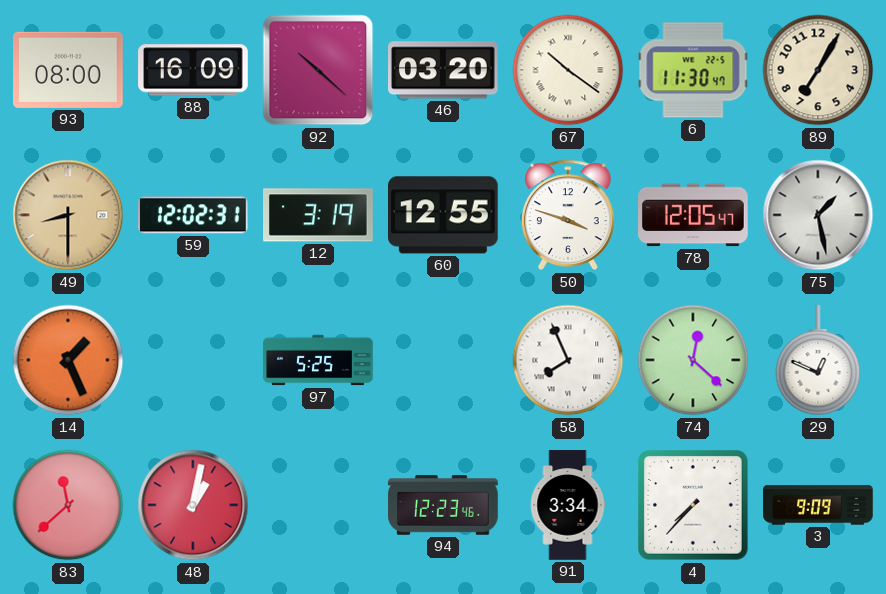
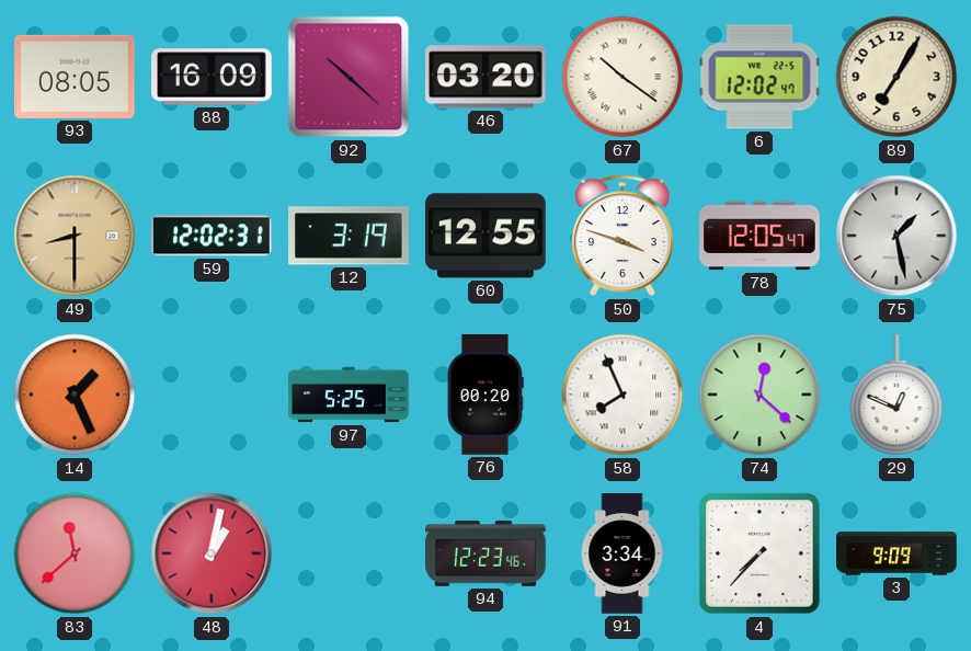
93: 08:00 -> 08:05 (76, 77)
6: 11:30 -> 12:02 (759, 77)
76: none -> 00:20 (485, 395)
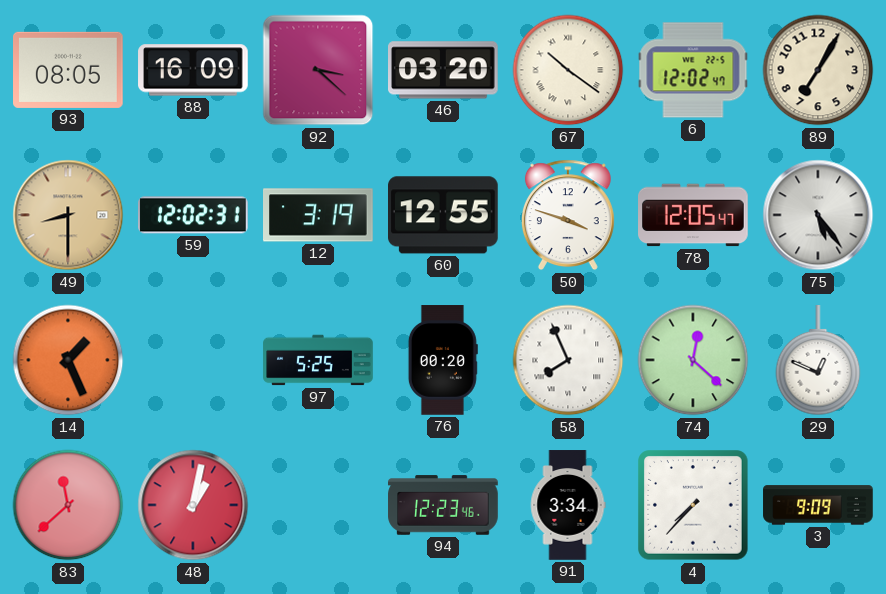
92: 10:22 -> 3:22 (318, 70)
75: 1:28 -> 5:24 (818, 215)
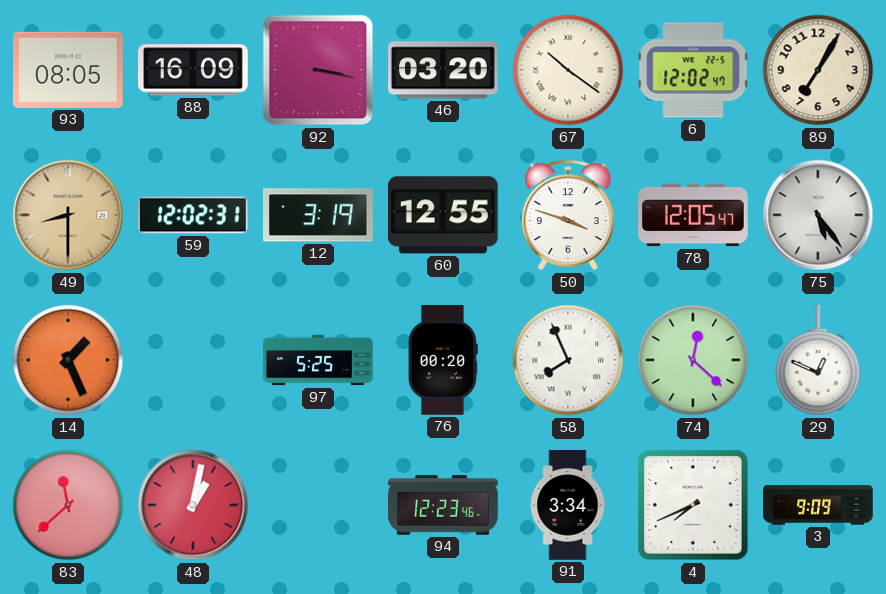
92: 3:22 -> 3:17 (318, 70)
4: 7:37 -> 7:41 (693, 505)
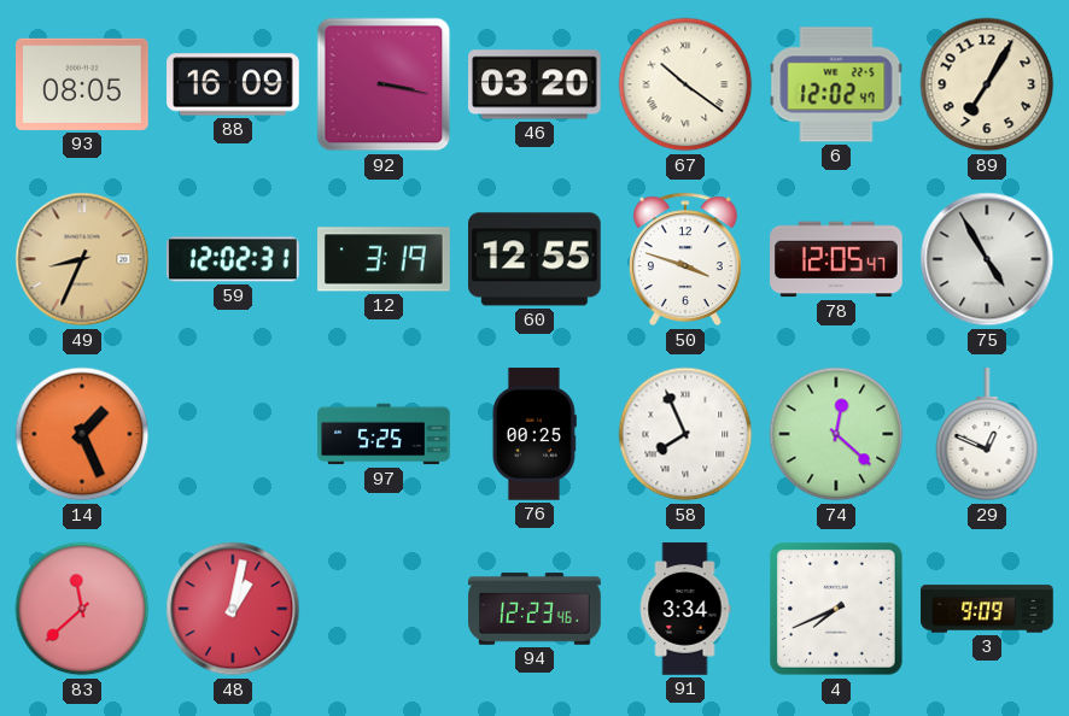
49: 8:30 -> 8:34 (82, 259)
75: 5:24 -> 4:55 (987, 259)
76: 00:20 -> 00:25 (534, 434)
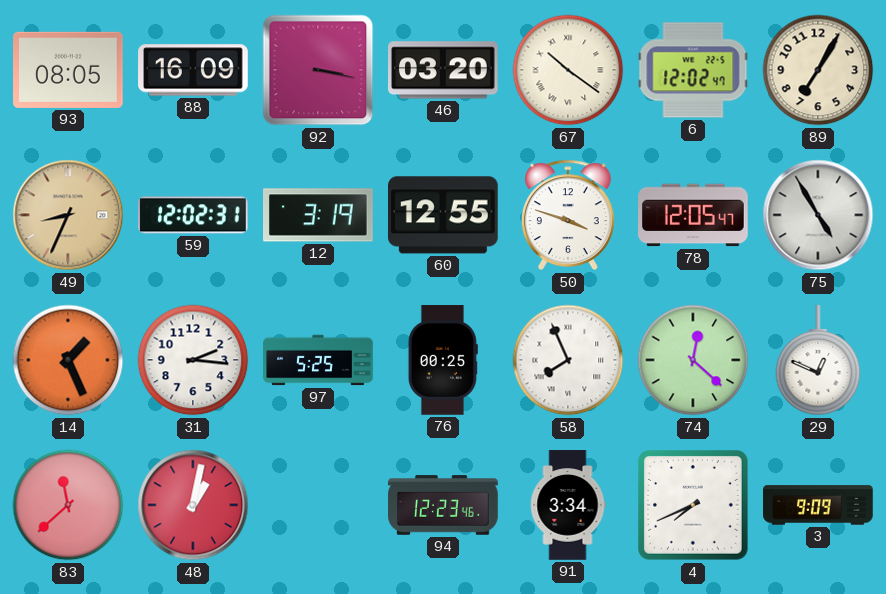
31: none -> 2:16 (193, 360)
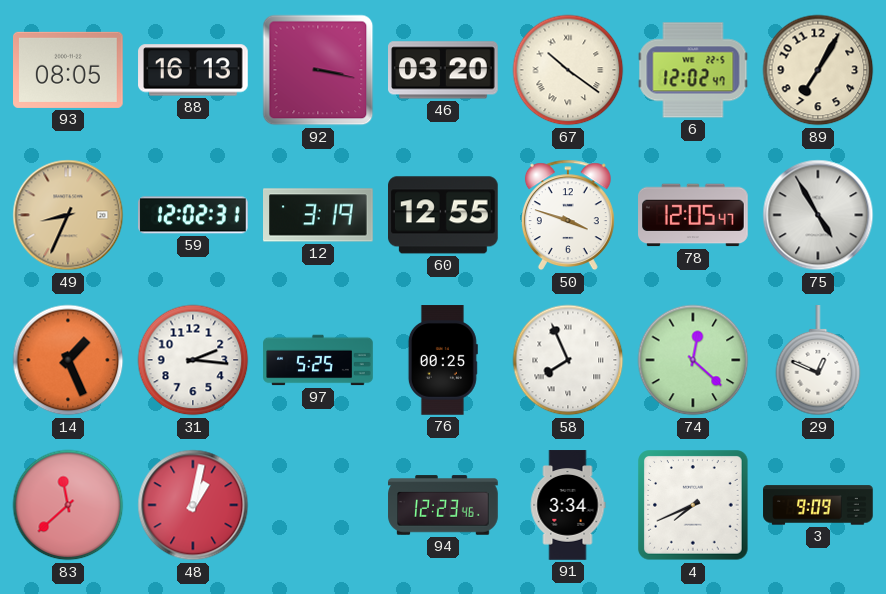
88: 16:09 -> 16:13 (193, 70)
